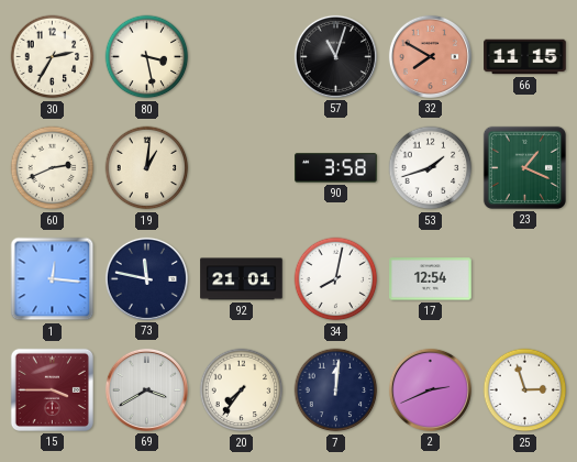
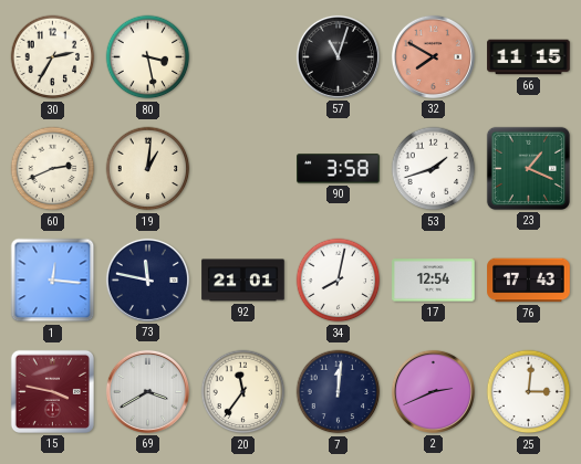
76: none -> 17:43 (529, 281)
15: 3:45 -> 3:47 (52, 391)
20: 7:36 -> 11:36 (243, 392)
25: 2:57 -> 3:01 (529, 392)
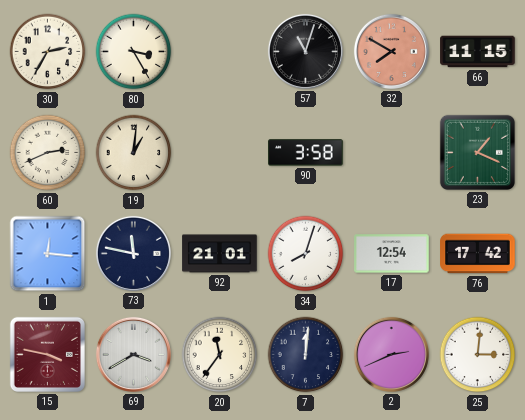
80: 3:28 -> 3:25 (134, 52)
53: 1:42 -> none (434, 169)
34: 8:02 -> 8:03 (306, 254)
76: 17:43 -> 17:42 (478, 254)
